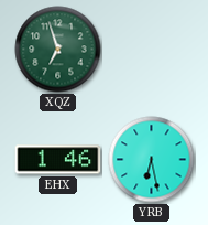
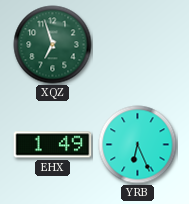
EHX: 1:46 -> 1:49 (53, 145)
YRB: 6:28 -> 6:26 (138, 145)
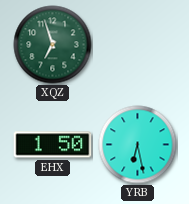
EHX: 1:49 -> 1:50 (53, 145)
YRB: 6:26 -> 6:28 (138, 145)
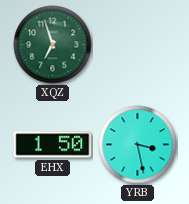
YRB: 6:28 -> 3:28 (138, 145)
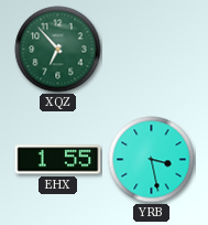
XQZ: 6:57 -> 6:53 (58, 50)
EHX: 1:50 -> 1:55 (58, 160)
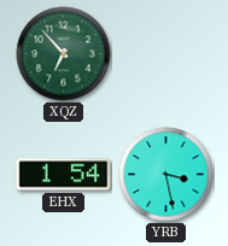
EHX: 1:55 -> 1:54 (64, 175)
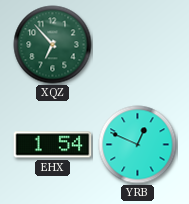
YRB: 3:28 -> 12:49 (138, 145)
